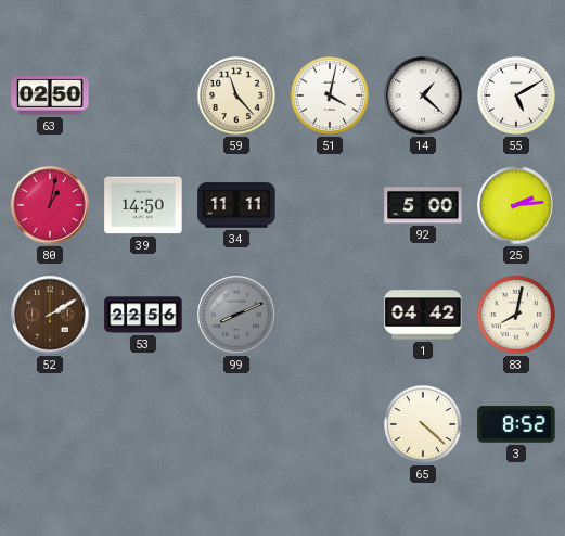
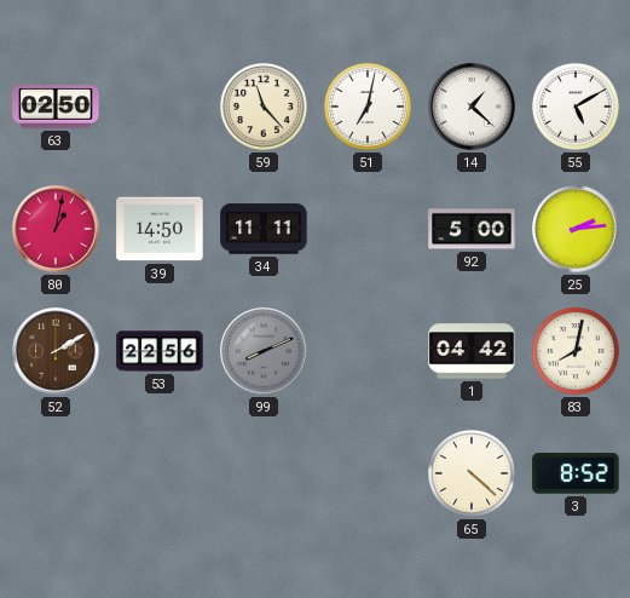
51: 4:02 -> 7:02 (368, 107)
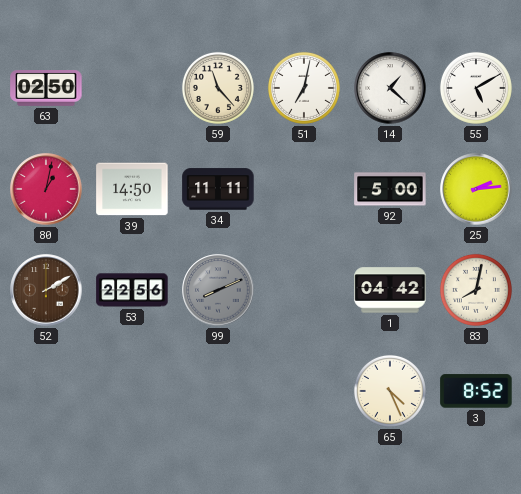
65: 4:22 -> 4:26 (390, 391)
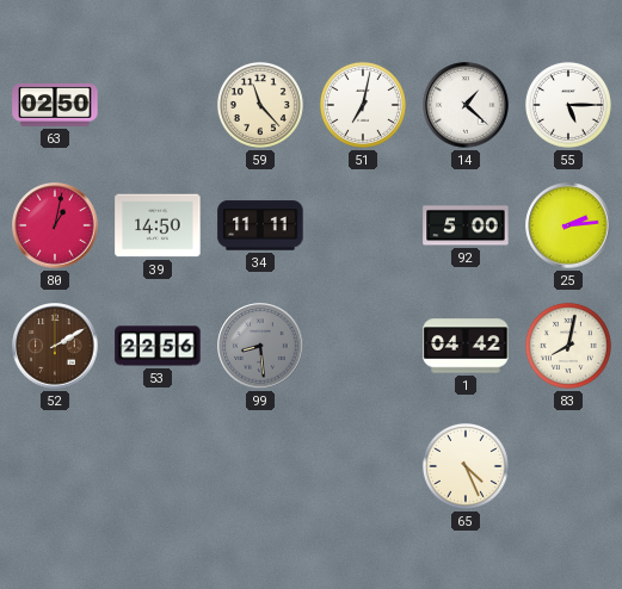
55: 5:10 -> 5:15 (568, 105)
99: 8:11 -> 8:29 (260, 346)
3: 8:52 -> none (476, 391)
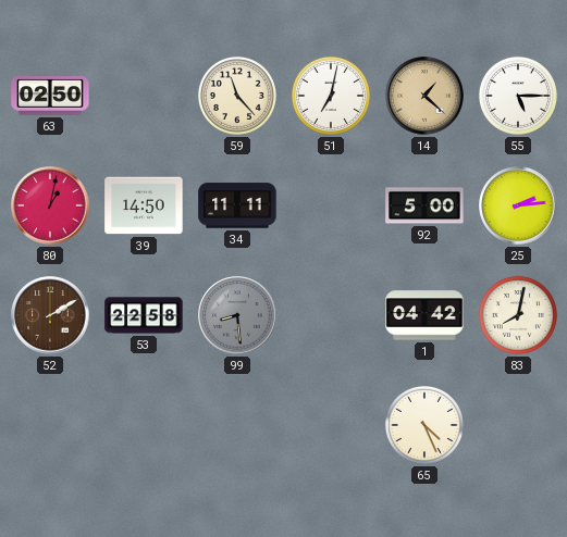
14 dial: white -> champagne (424, 96)
53: 22:56 -> 22:58 (144, 315)
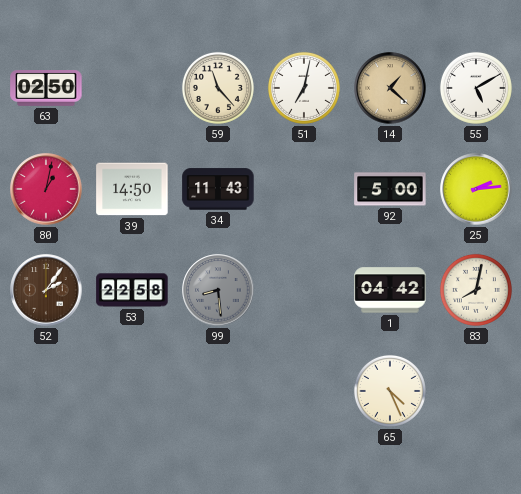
55: 5:15 -> 5:10 (476, 88)
34: 11:11 -> 11:43 (218, 189)
52: 2:10 -> 2:06 (46, 290)
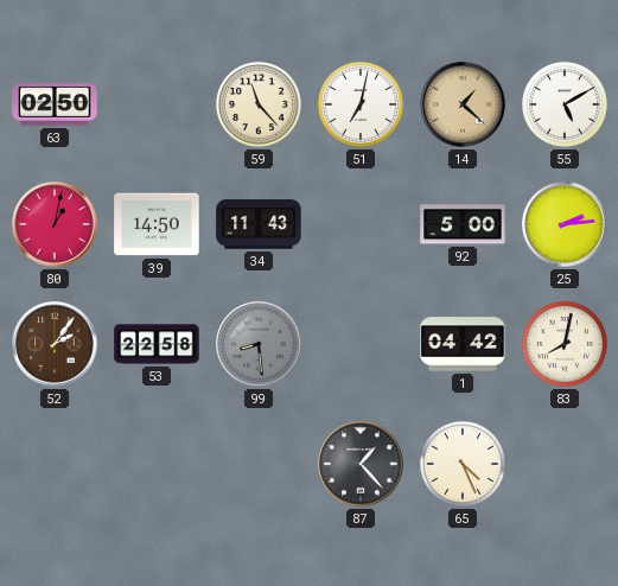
87: none -> 1:23 (361, 464)
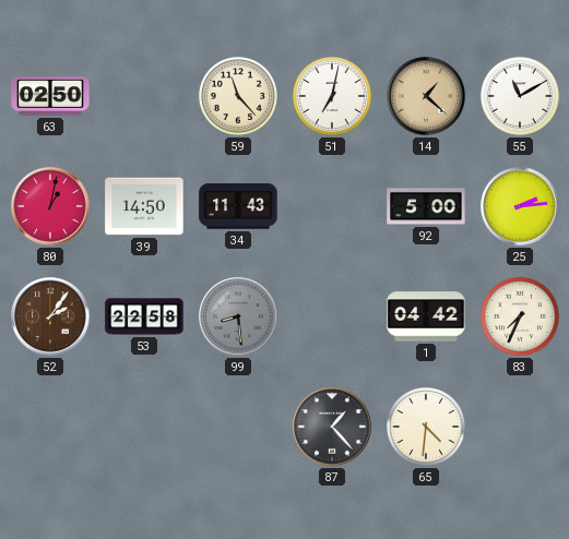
55: 5:10 -> 11:10 (520, 96)
83: 8:02 -> 7:34 (520, 316)
65: 4:26 -> 4:31 (426, 427)
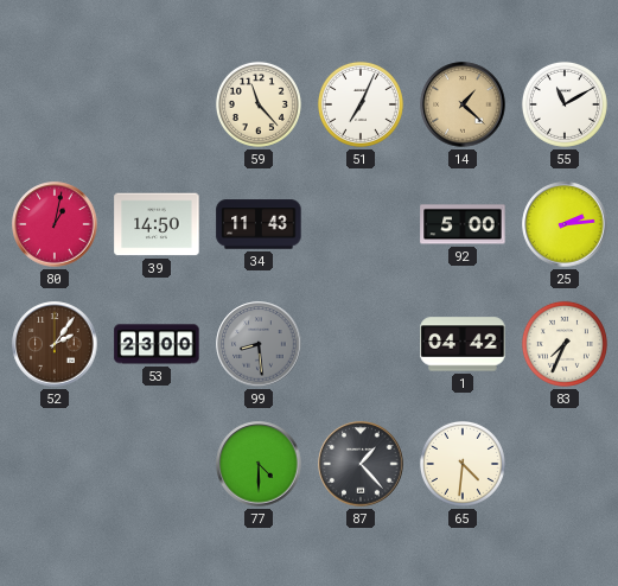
63: 02:50 -> none (50, 97)
51: 7:02 -> 7:04 (361, 104)
53: 22:58 -> 23:00 (157, 344)
77: none -> 4:30 (259, 464)
